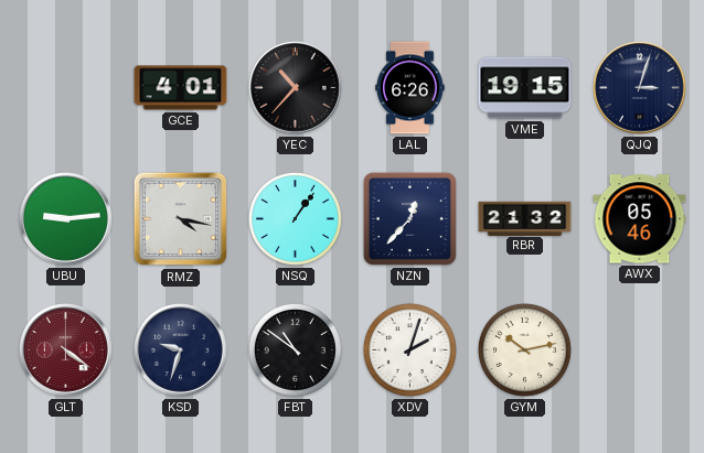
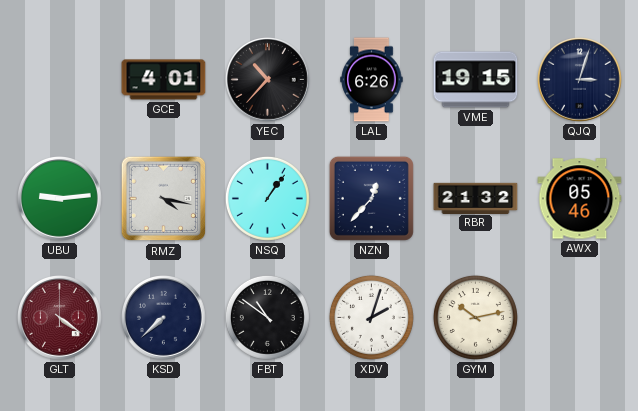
KSD: 9:33 -> 7:38 (164, 318)
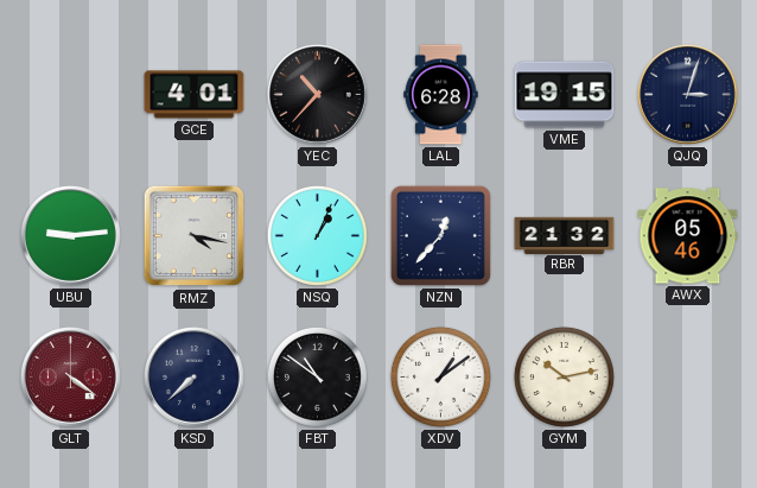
LAL: 6:26 -> 6:28 (441, 95)
NSQ: 1:06 -> 1:04 (317, 235)
XDV: 2:03 -> 1:09 (440, 376)
